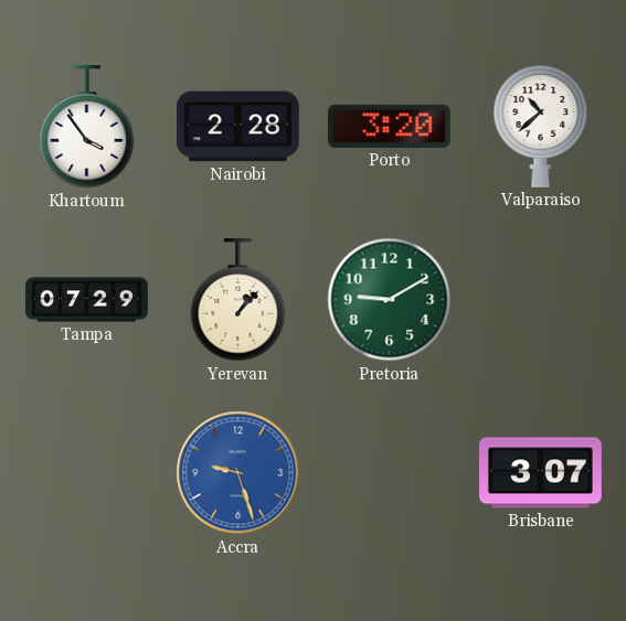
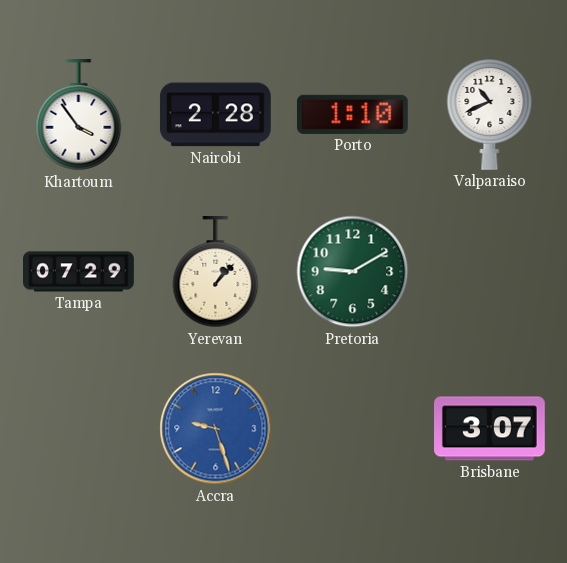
Porto: 3:20 -> 1:10 (352, 114)
Valparaiso: 10:38 -> 10:41 (490, 114)
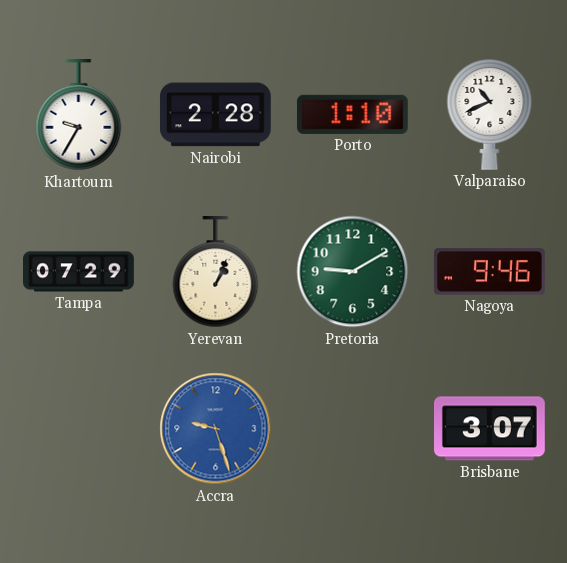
Khartoum: 3:54 -> 9:35 (79, 116)
Yerevan: 1:07 -> 1:04 (216, 273)
Nagoya: none -> 9:46 (489, 272)
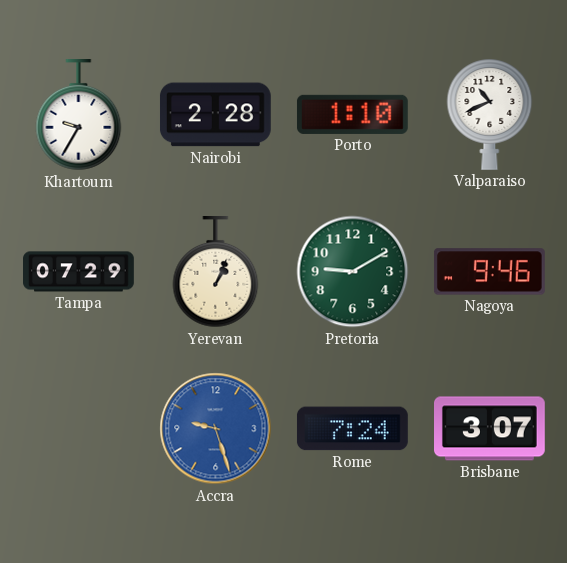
Rome: none -> 7:24 (352, 429)
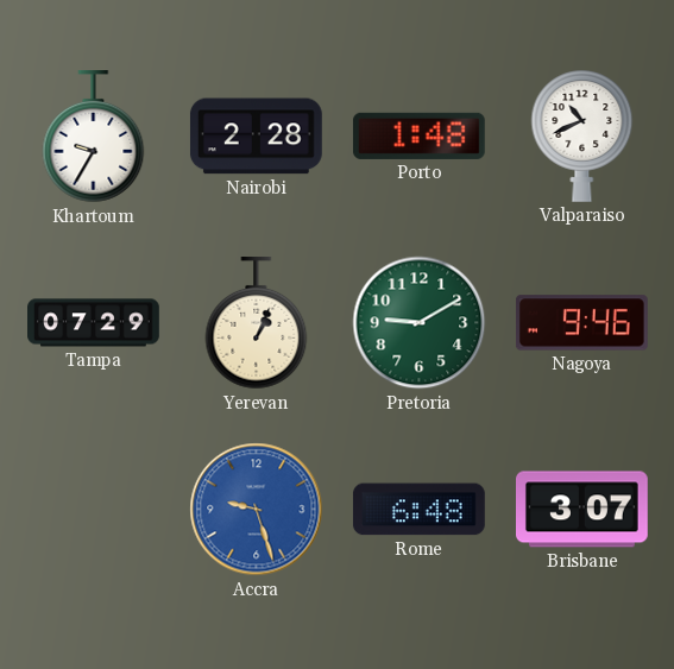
Porto: 1:10 -> 1:48 (418, 135)
Rome: 7:24 -> 6:48 (418, 510)
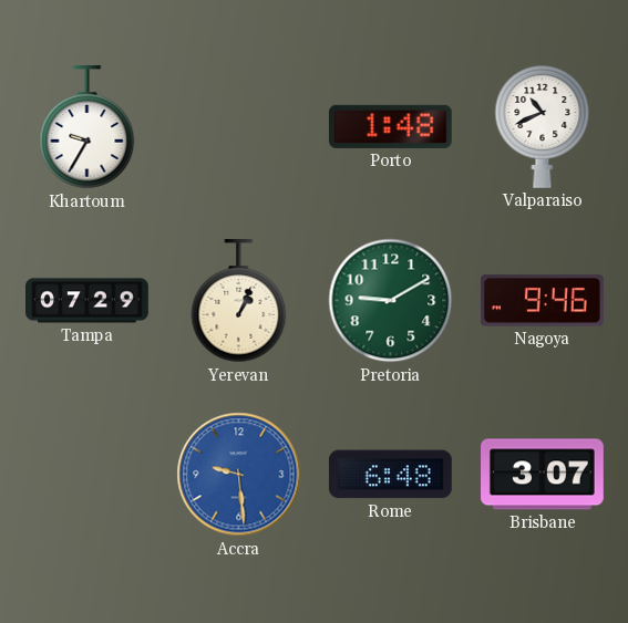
Nairobi: 2:28 -> none (256, 137)
Accra: 9:27 -> 9:29 (239, 475)
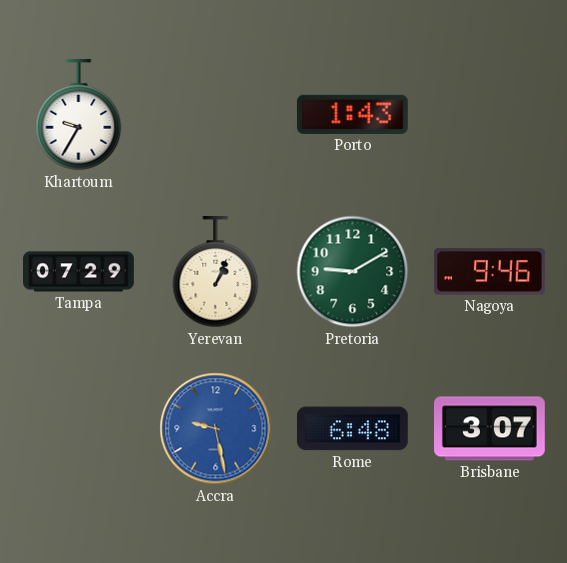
Porto: 1:48 -> 1:43 (352, 114)
Valparaiso: 10:41 -> none (543, 126)
Accra: 9:29 -> 9:28 (216, 429)
